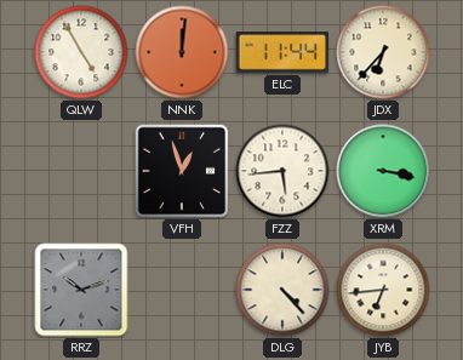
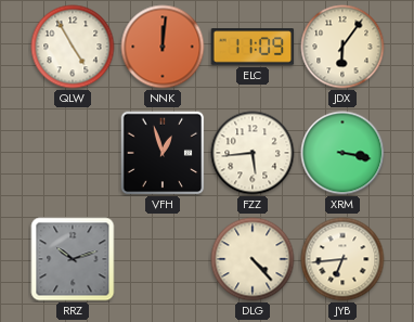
ELC: 11:44 -> 11:09 (253, 47)
JDX: 6:37 -> 6:06 (342, 47)
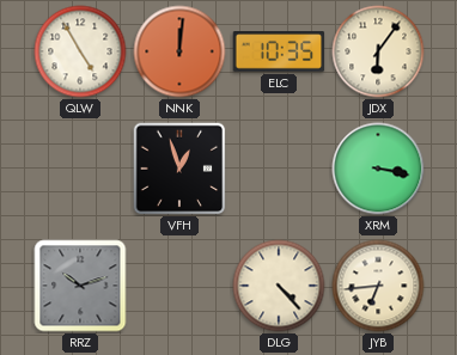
ELC: 11:09 -> 10:35 (279, 51)
FZZ: 5:44 -> none (253, 153)
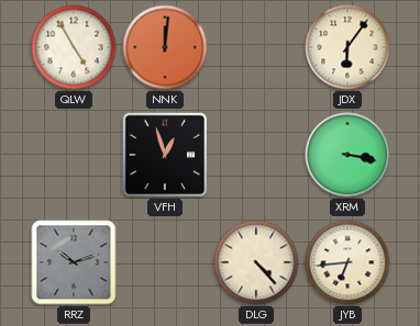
ELC: 10:35 -> none (279, 51)
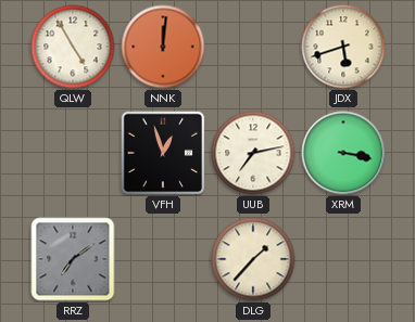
JDX: 6:06 -> 5:42 (343, 47)
UUB: none -> 7:13 (253, 153)
RRZ: 10:12 -> 7:09 (73, 259)
DLG: 4:23 -> 1:37 (253, 259)
JYB: 6:44 -> none (347, 262)
